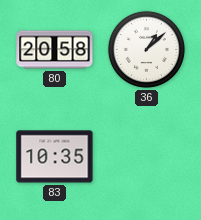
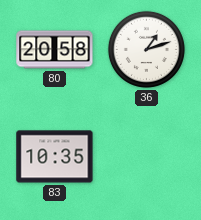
36: 1:08 -> 1:12 (146, 49)
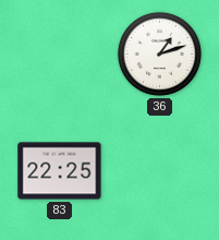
80: 20:58 -> none (55, 50)
83: 10:35 -> 22:25 (60, 171)
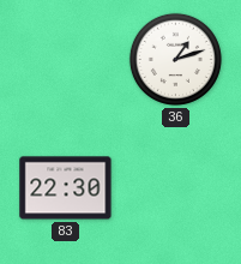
83: 22:25 -> 22:30 (66, 188)
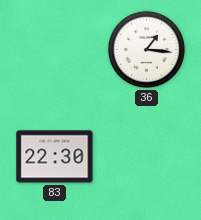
36: 1:12 -> 1:16 (146, 49)
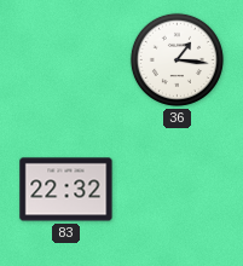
83: 22:30 -> 22:32 (66, 190)
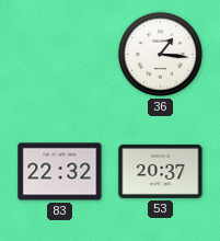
53: none -> 20:37 (161, 171)
